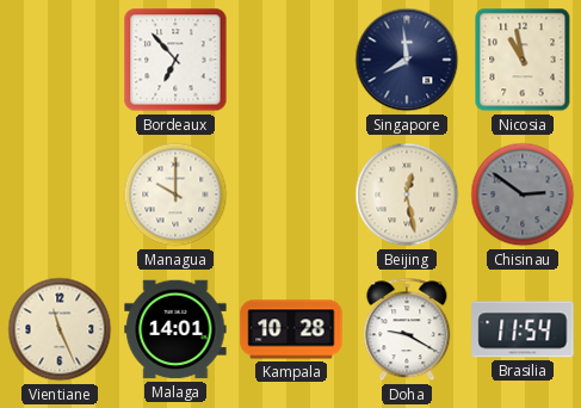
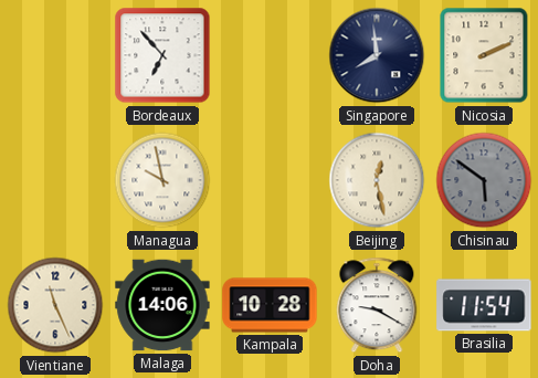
Nicosia: 10:58 -> 2:11 (484, 55)
Managua: 10:00 -> 9:58 (162, 180)
Chisinau: 2:51 -> 5:51 (484, 180)
Malaga: 14:01 -> 14:06 (162, 305)
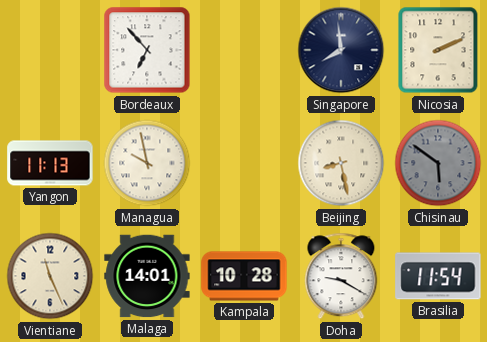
Yangon: none -> 11:13 (50, 163)
Beijing: 12:28 -> 8:28 (341, 163)
Malaga: 14:06 -> 14:01 (147, 276)
